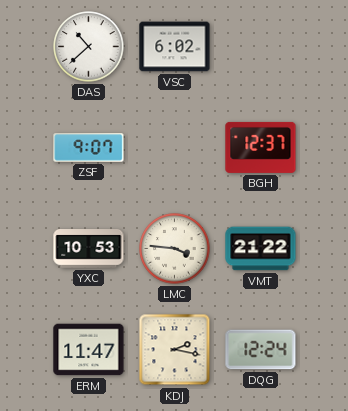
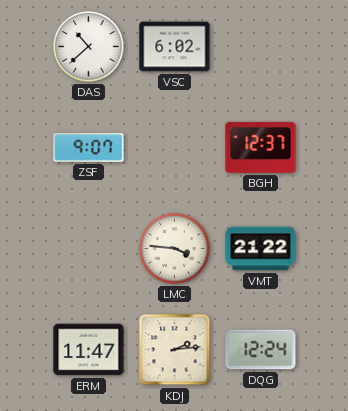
YXC: 10:53 -> none (89, 249)
KDJ: 2:17 -> 2:14 (175, 350)
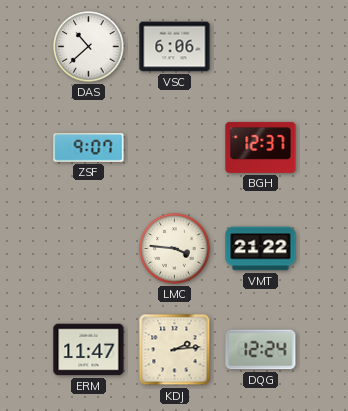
VSC: 6:02 -> 6:06 (175, 47)
